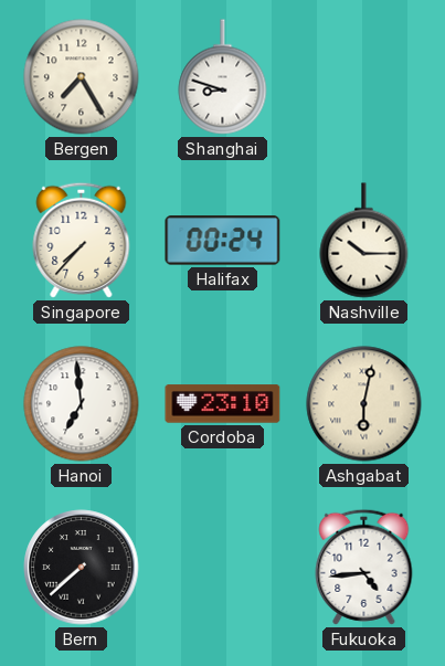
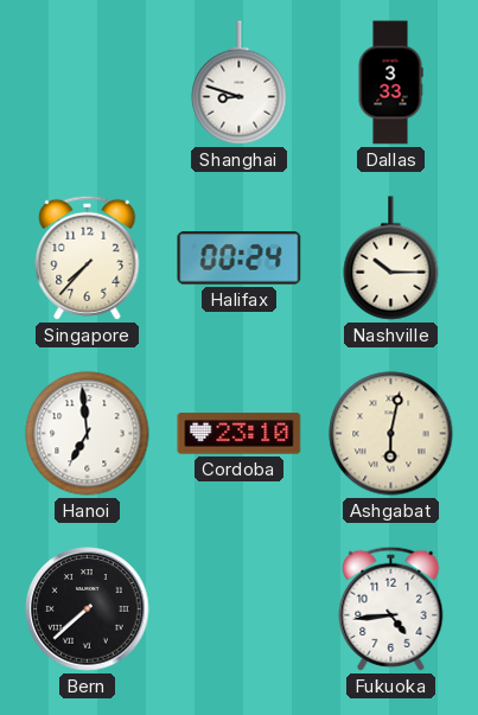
Bergen: 7:25 -> none (82, 77)
Dallas: none -> 3:33 (390, 83)
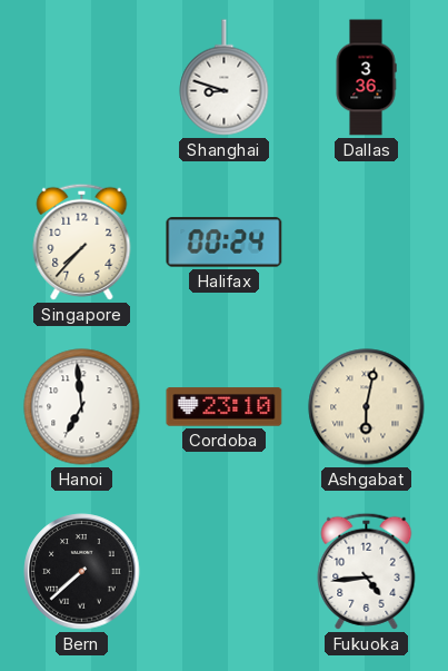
Dallas: 3:33 -> 3:36 (366, 78)
Nashville: 10:15 -> none (391, 258)
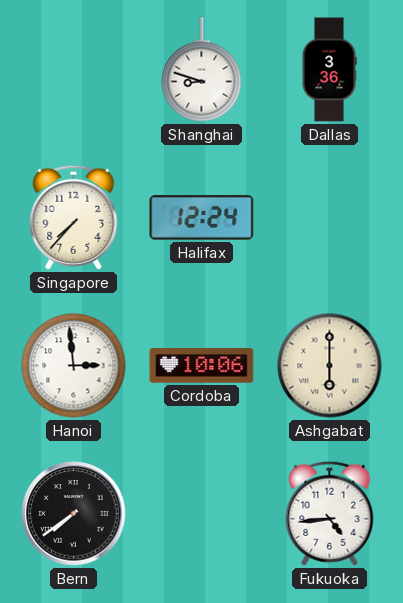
Halifax: 00:24 -> 12:24 (202, 218)
Hanoi: 6:59 -> 2:59 (74, 366)
Cordoba: 23:10 -> 10:06 (202, 366)
Ashgabat: 6:02 -> 6:00 (330, 366)
Bern: 7:38 -> 7:39 (74, 514)
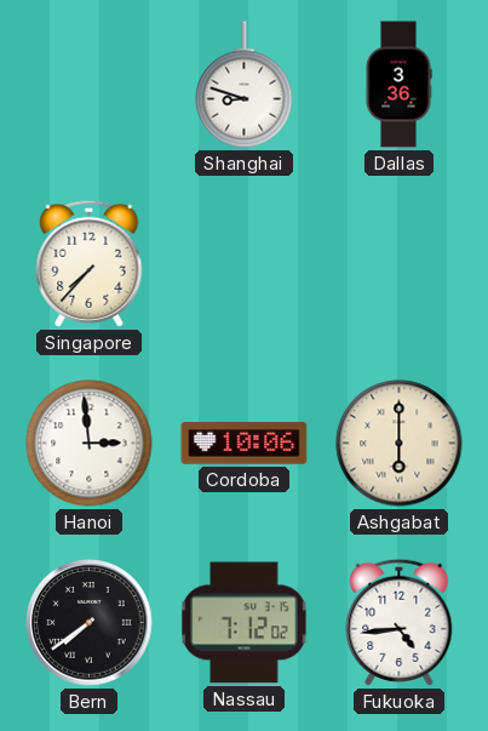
Halifax: 12:24 -> none (202, 218)
Nassau: none -> 7:12 (245, 623)
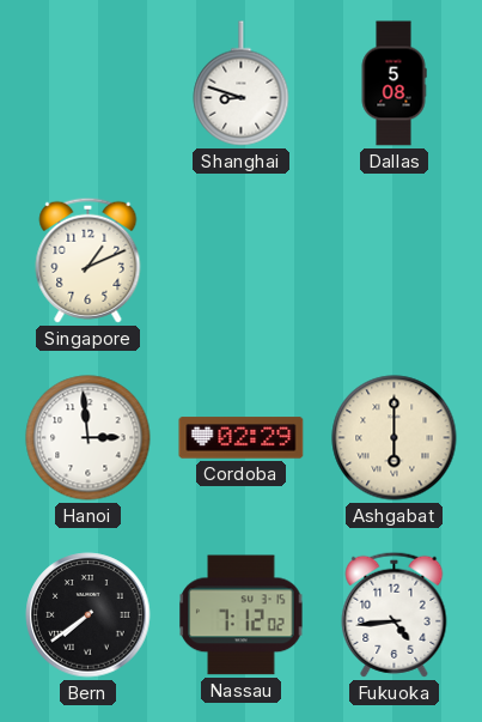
Dallas: 3:36 -> 5:08 (393, 84)
Singapore: 7:37 -> 1:11 (89, 260)
Cordoba: 10:06 -> 02:29 (242, 438)
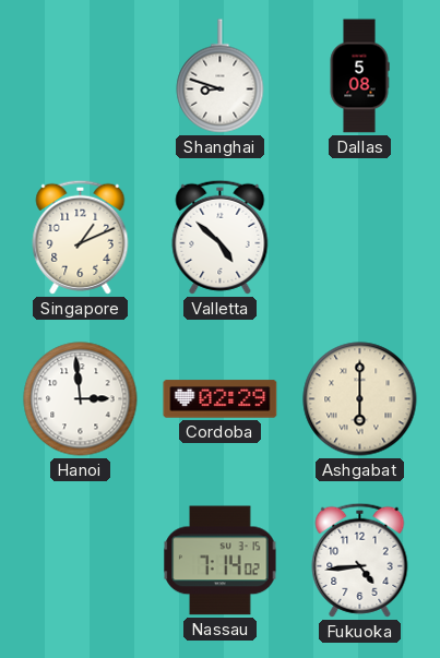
Valletta: none -> 4:52 (221, 237)
Bern: 7:39 -> none (89, 615)
Nassau: 7:12 -> 7:14 (221, 561)
